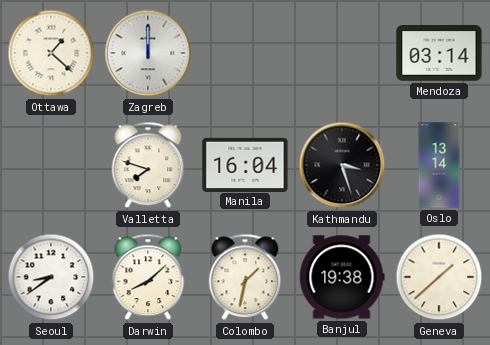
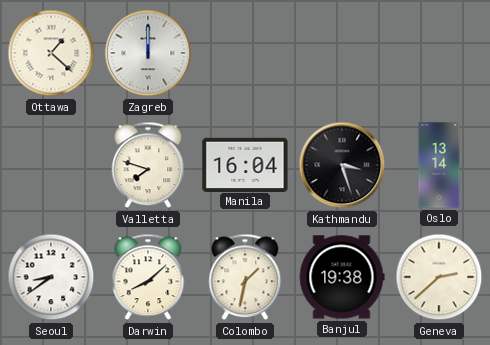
Mendoza: 03:14 -> none (439, 53)
Geneva: 1:38 -> 2:38 (439, 277)
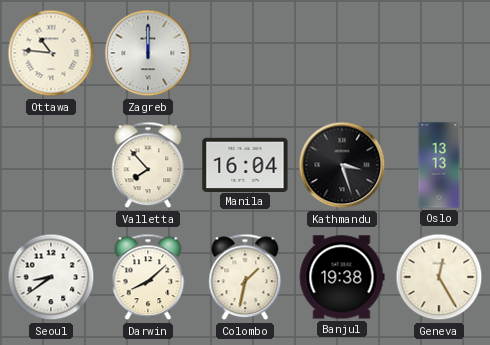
Ottawa: 1:22 -> 10:46 (51, 53)
Valletta: 7:48 -> 7:53 (148, 165)
Oslo: 13:14 -> 13:13 (439, 165)
Geneva: 2:38 -> 12:25 (439, 277)
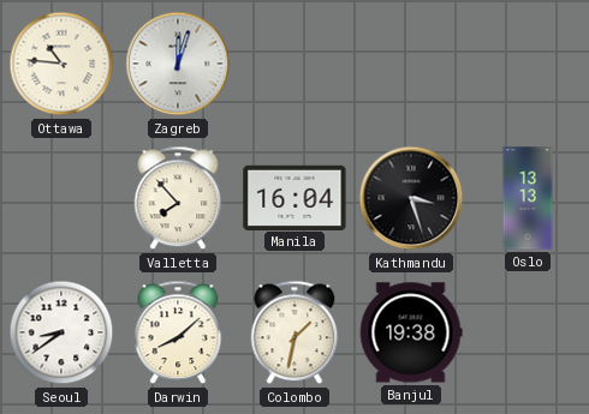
Zagreb: 12:00 -> 12:03 (178, 64)
Geneva: 12:25 -> none (439, 277)
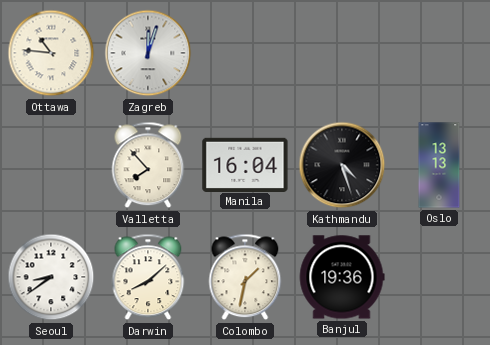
Kathmandu: 3:27 -> 4:27 (342, 165)
Banjul: 19:38 -> 19:36 (342, 277)
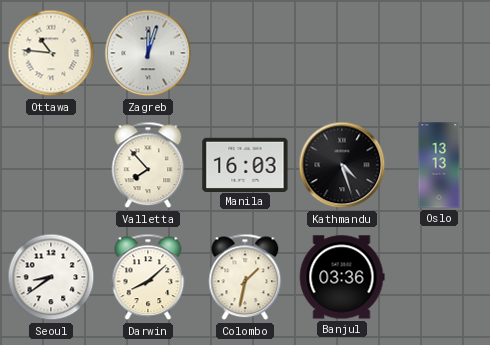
Manila: 16:04 -> 16:03 (245, 164)
Banjul: 19:36 -> 03:36 (342, 277)
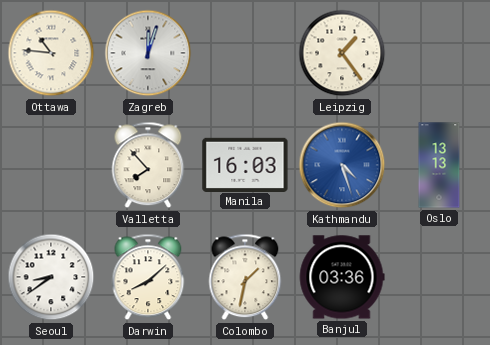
Leipzig: none -> 1:24 (342, 53)
Kathmandu dial: black -> blue (342, 165)
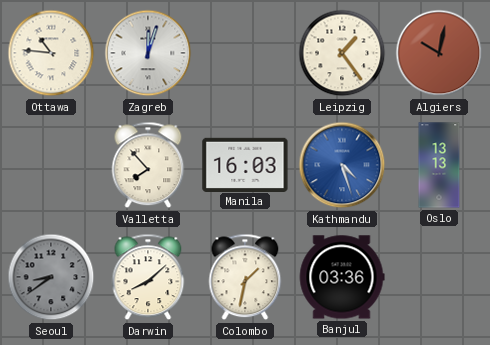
Algiers: none -> 10:02 (439, 53)
Seoul dial: white -> grey (51, 277)
